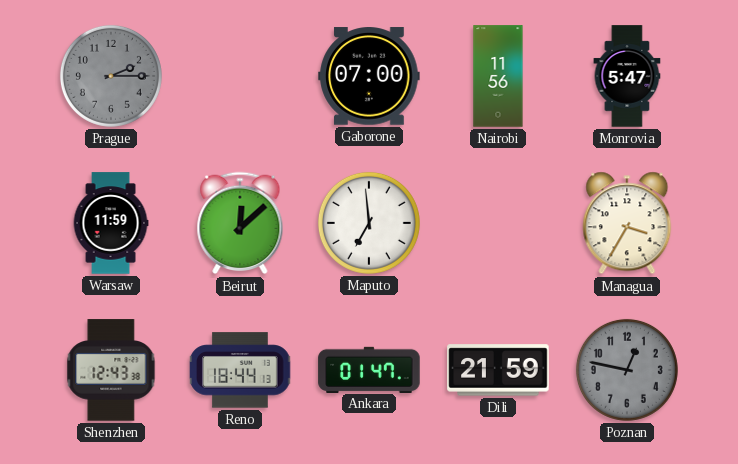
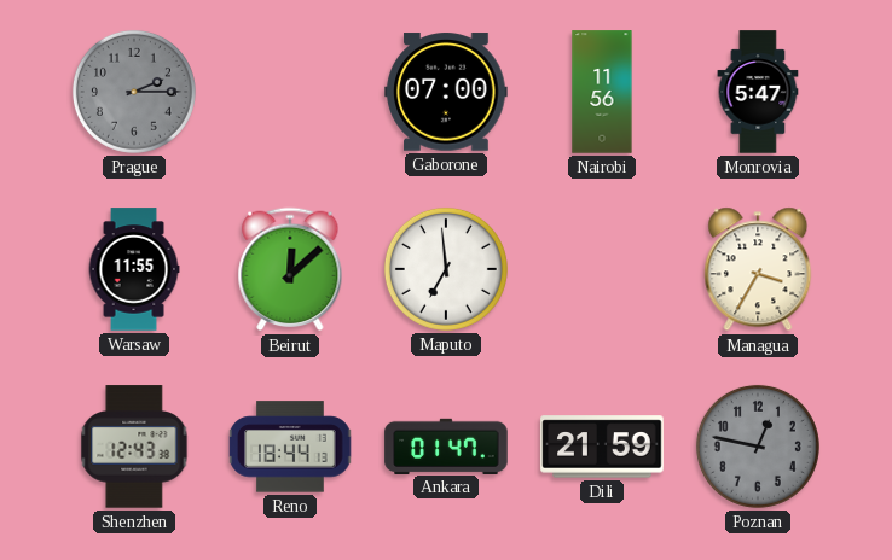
Warsaw: 11:59 -> 11:55 (134, 269)
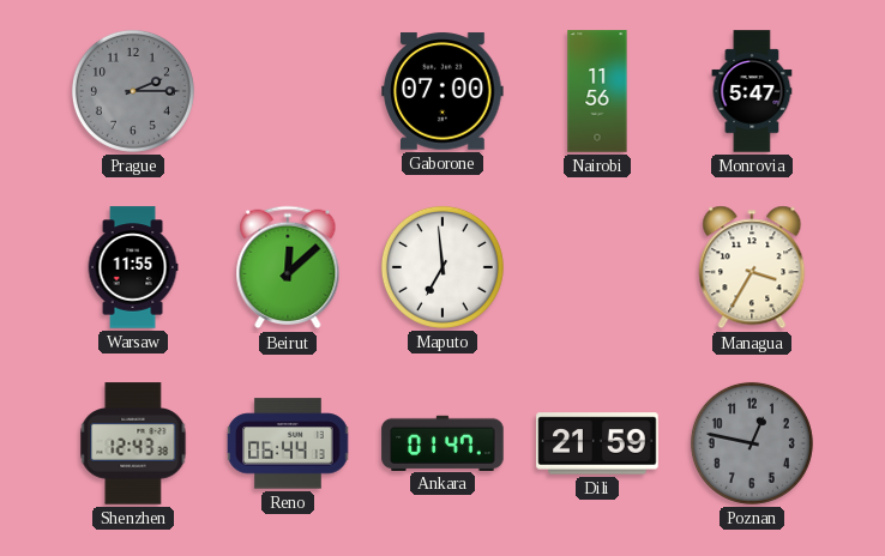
Reno: 18:44 -> 06:44 (288, 443)
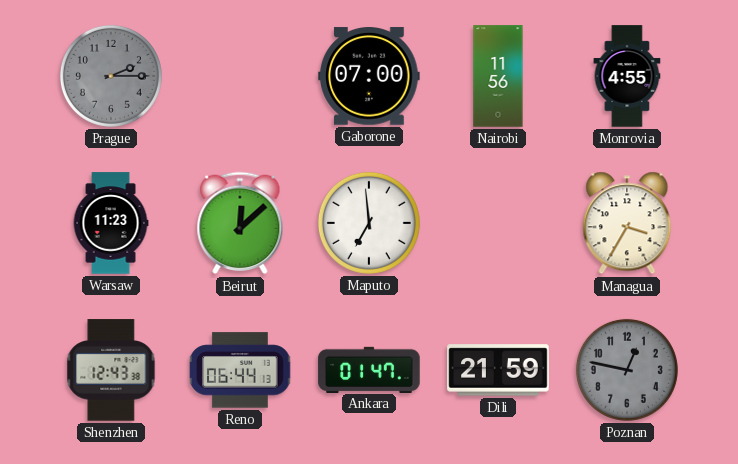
Monrovia: 5:47 -> 4:55 (627, 76)
Warsaw: 11:55 -> 11:23 (111, 223)
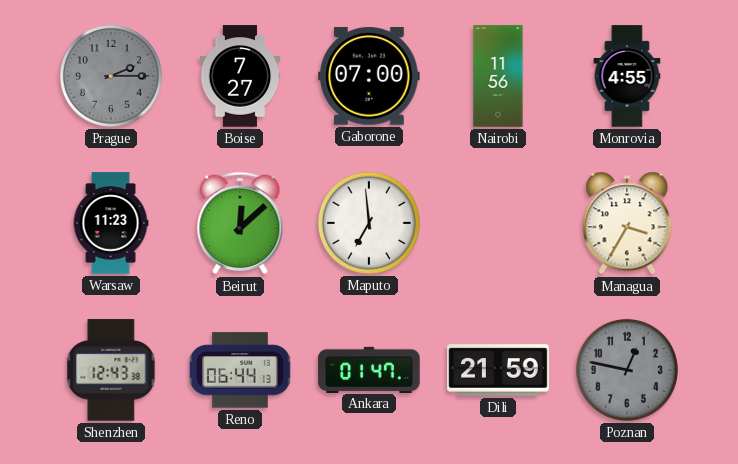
Boise: none -> 7:27 (240, 76)
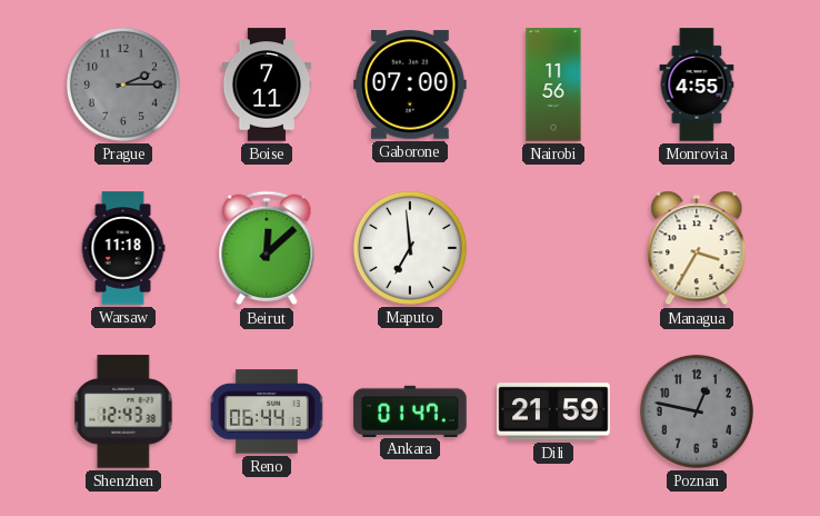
Boise: 7:27 -> 7:11 (267, 85)
Warsaw: 11:23 -> 11:18 (123, 248)
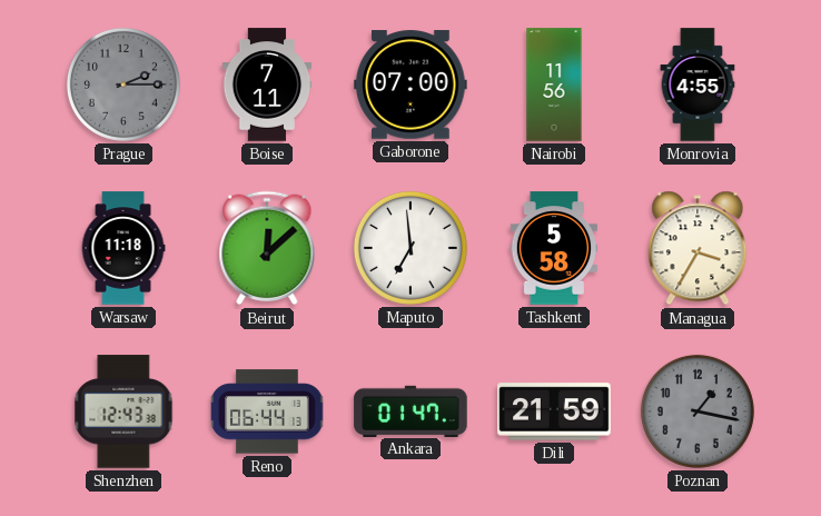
Tashkent: none -> 5:58 (554, 248)
Poznan: 12:47 -> 1:17 (698, 411)
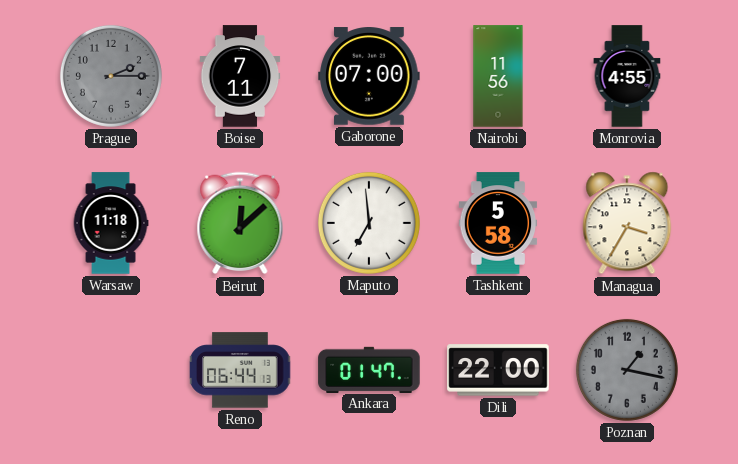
Shenzhen: 12:43 -> none (123, 411)
Dili: 21:59 -> 22:00 (498, 370)
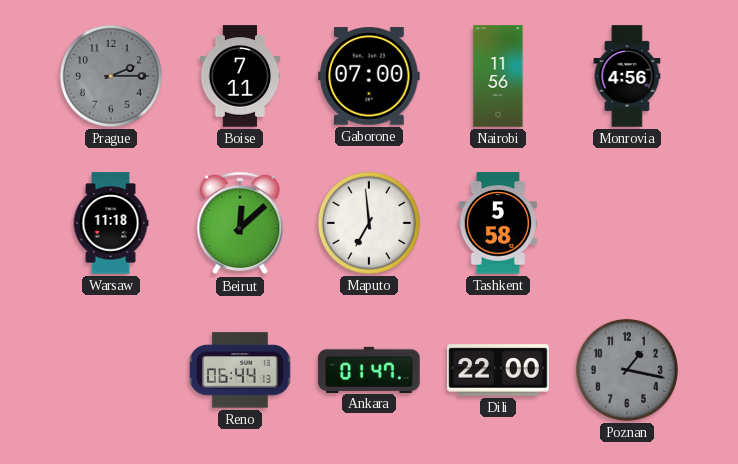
Monrovia: 4:55 -> 4:56 (627, 76)
Managua: 3:35 -> none (627, 223)
